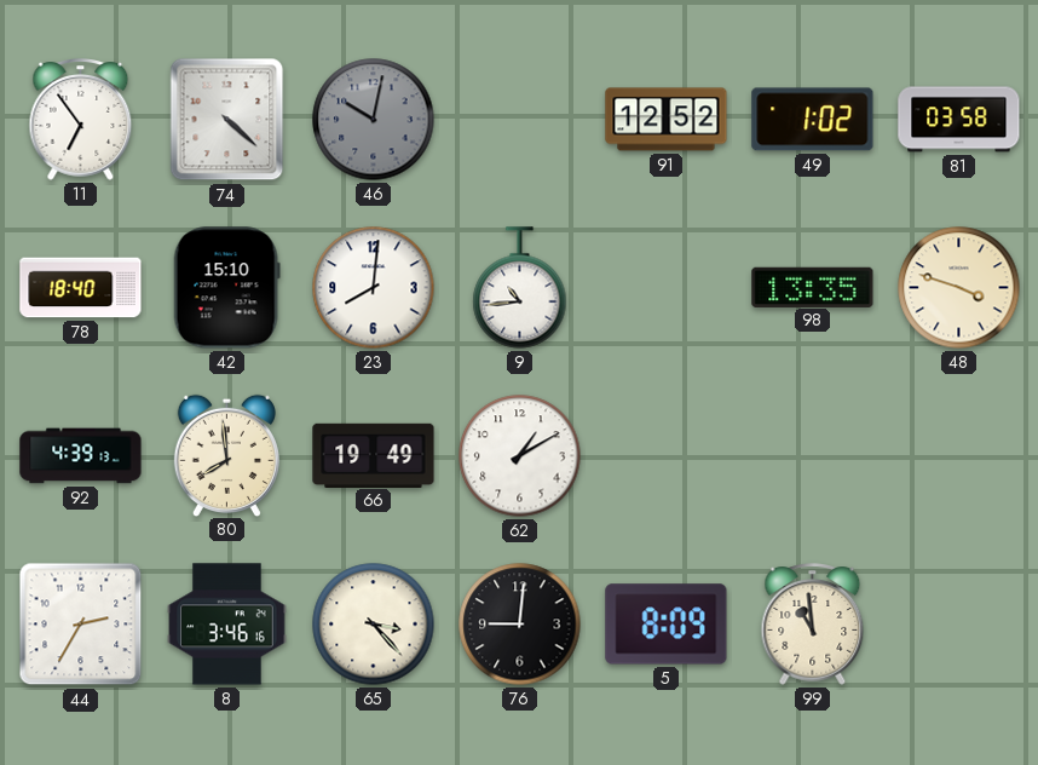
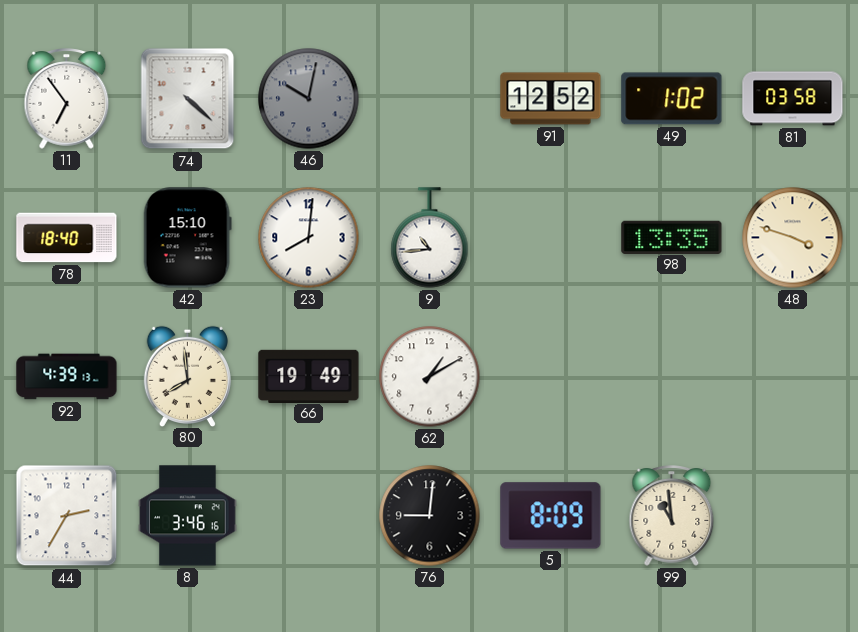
65: 3:23 -> none (374, 625)
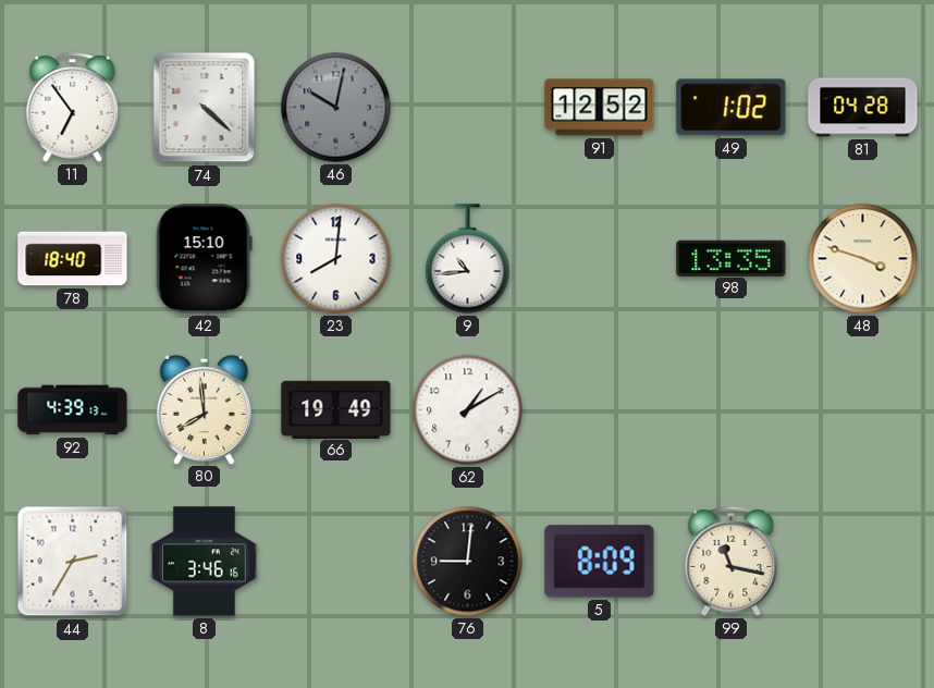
81: 03:58 -> 04:28 (863, 108)
99: 10:59 -> 11:17 (732, 562)
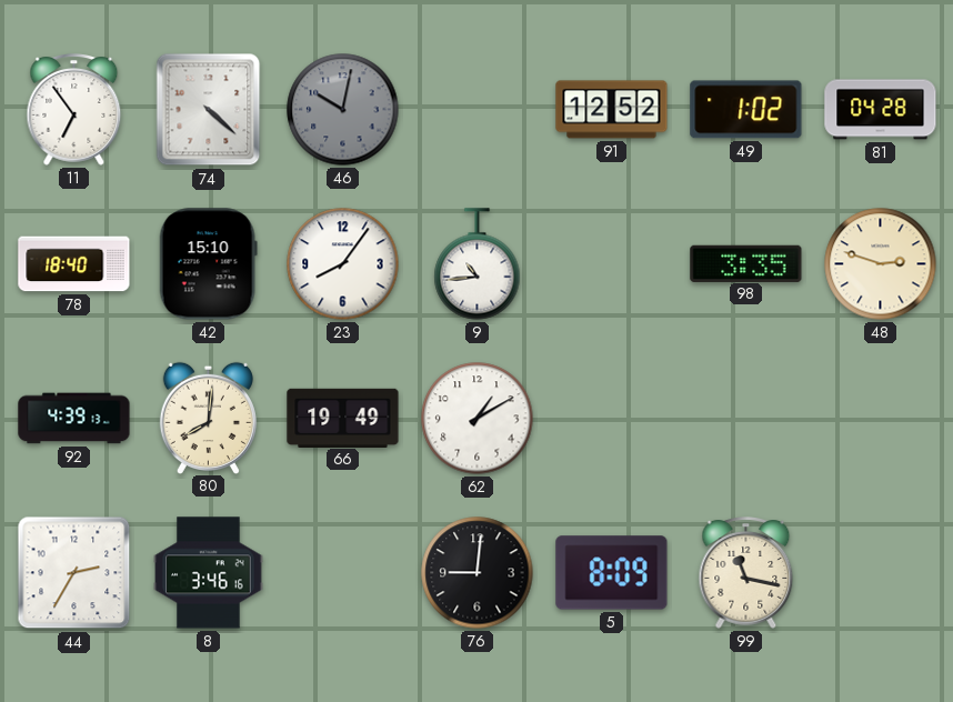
23: 8:01 -> 8:06 (343, 264)
98: 13:35 -> 3:35 (746, 263)
48: 3:48 -> 2:48 (881, 264)
80: 7:59 -> 8:01 (208, 418)
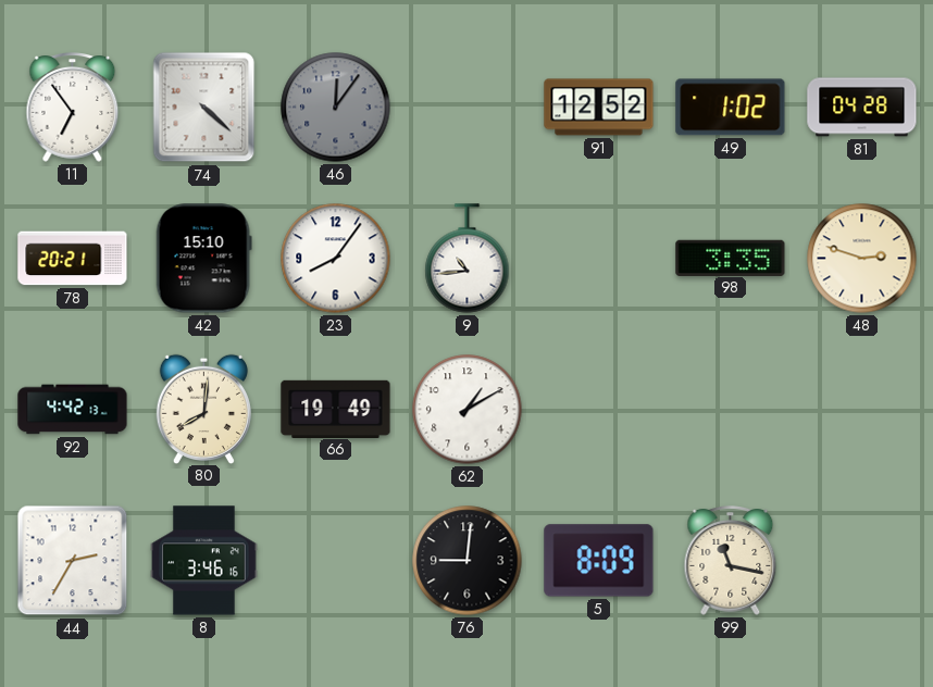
46: 10:02 -> 12:06 (336, 108)
78: 18:40 -> 20:21 (73, 259)
92: 4:39 -> 4:42 (73, 410)
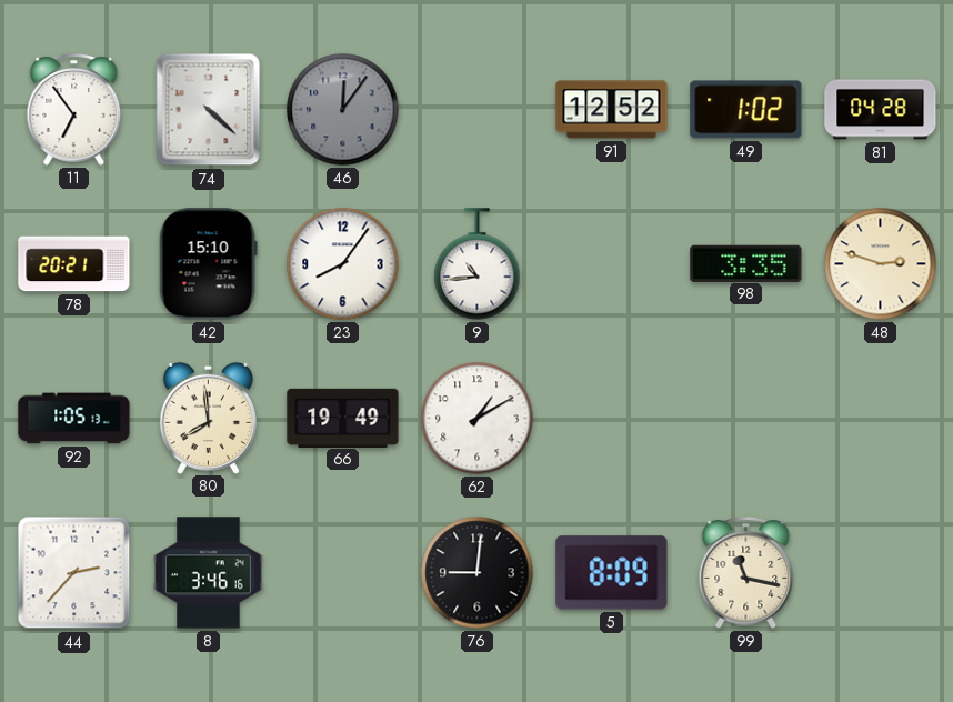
92: 4:42 -> 1:05 (74, 419)
80: 8:01 -> 7:59 (208, 418)
44: 2:35 -> 2:37 (74, 573)
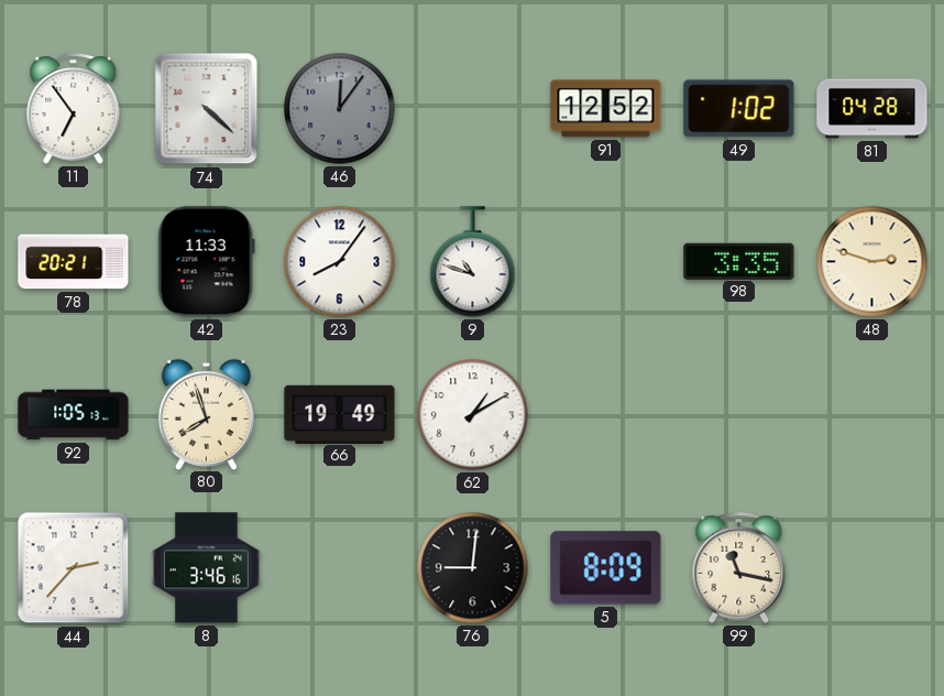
42: 15:10 -> 11:33 (206, 262)
9: 10:44 -> 10:48 (473, 262)
80: 7:59 -> 7:57 (206, 414)
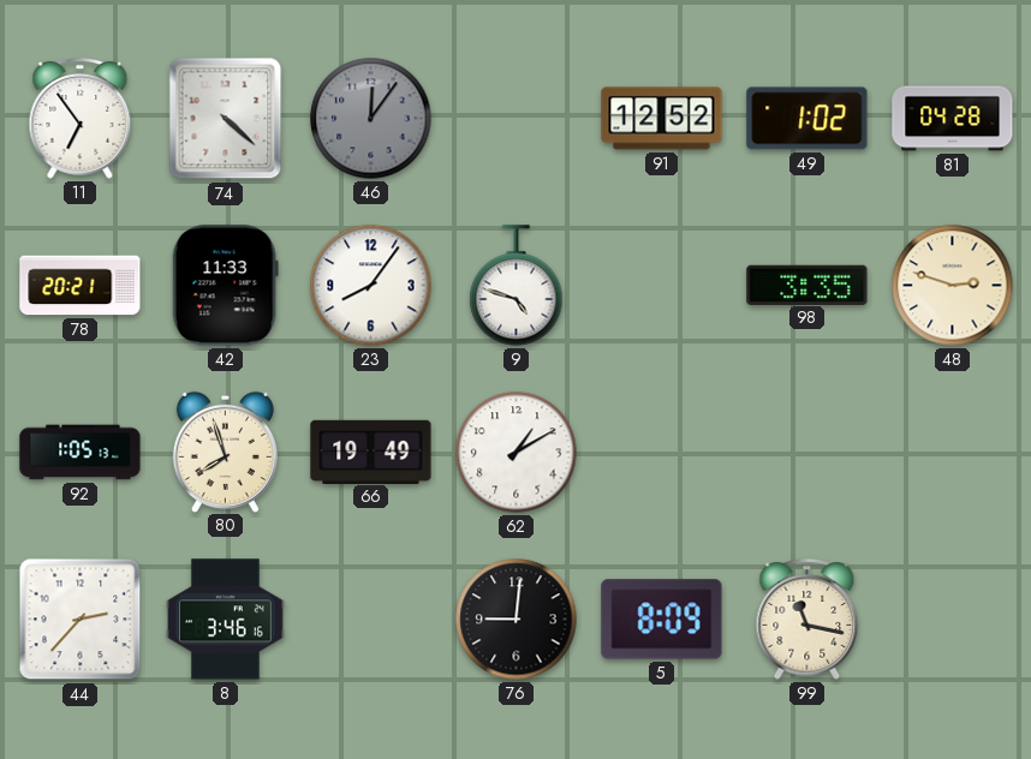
9: 10:48 -> 4:48 (517, 286)
